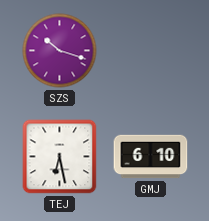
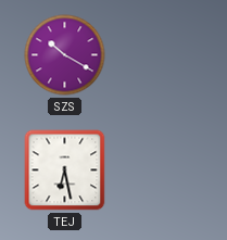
SZS: 10:18 -> 10:20 (65, 55)
GMJ: 6:10 -> none (151, 157)
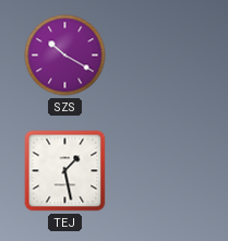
TEJ: 6:28 -> 1:28 (65, 171)
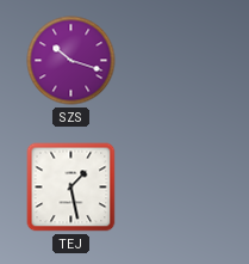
SZS: 10:20 -> 10:18 (71, 61)
